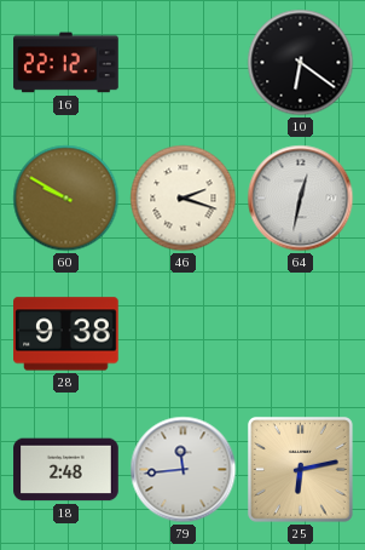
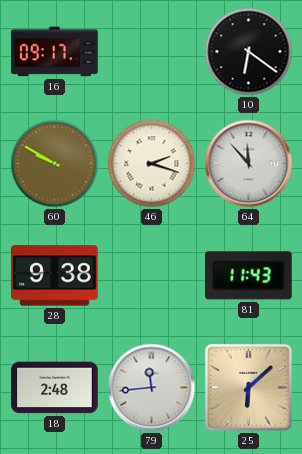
16: 22:12 -> 09:17 (55, 52)
64: 12:32 -> 11:53 (249, 164)
81: none -> 11:43 (248, 276)
25: 6:13 -> 6:08 (248, 387)
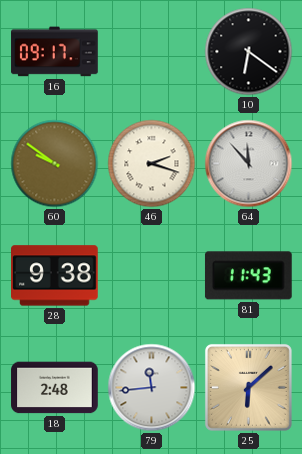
60: 9:50 -> 9:51 (55, 164)
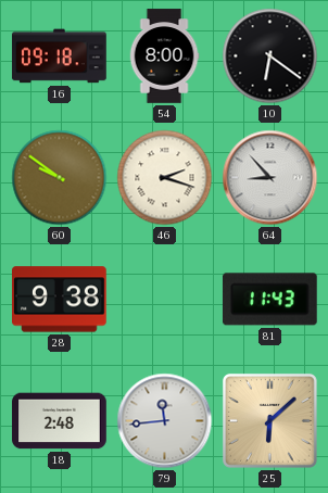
16: 09:17 -> 09:18 (60, 56)
54: none -> 8:00 (164, 56)
64: 11:53 -> 8:53 (270, 178)
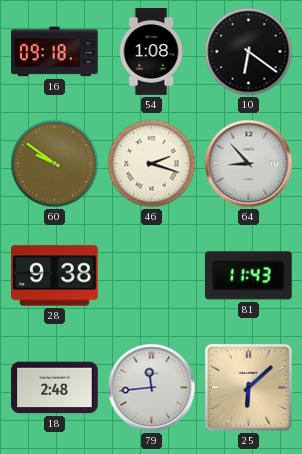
54: 8:00 -> 1:08 (151, 52)
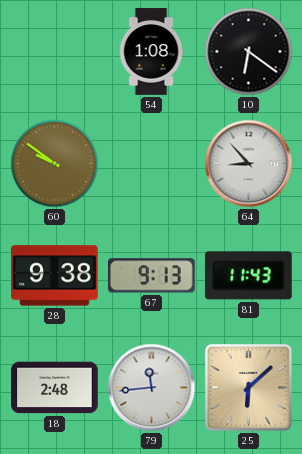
16: 09:18 -> none (55, 52)
46: 2:18 -> none (152, 164)
67: none -> 9:13 (151, 276)
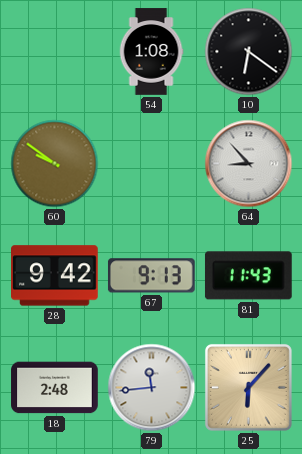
28: 9:38 -> 9:42 (55, 276)
25: 6:08 -> 6:07 (248, 387)
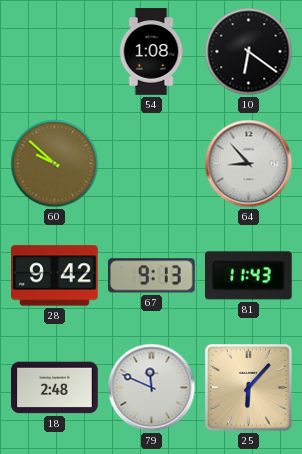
60: 9:51 -> 9:52 (55, 164)
79: 11:44 -> 11:49 (152, 388)
